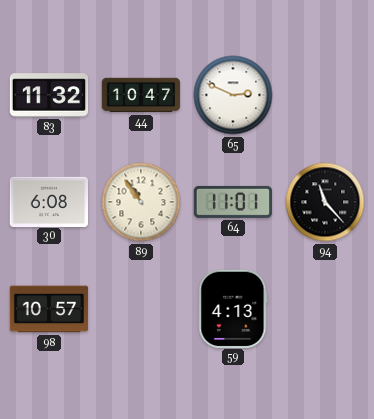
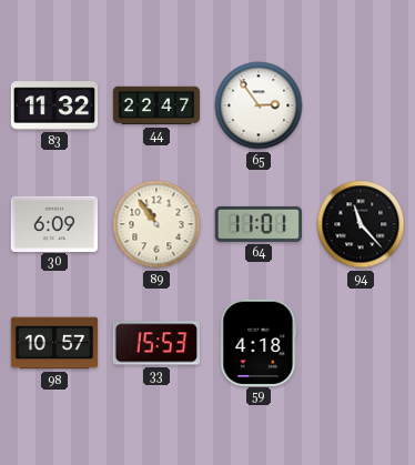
44: 10:47 -> 22:47 (156, 105)
65: 2:49 -> 2:54 (259, 105)
30: 6:08 -> 6:09 (54, 223)
33: none -> 15:53 (156, 343)
59: 4:13 -> 4:18 (259, 342)
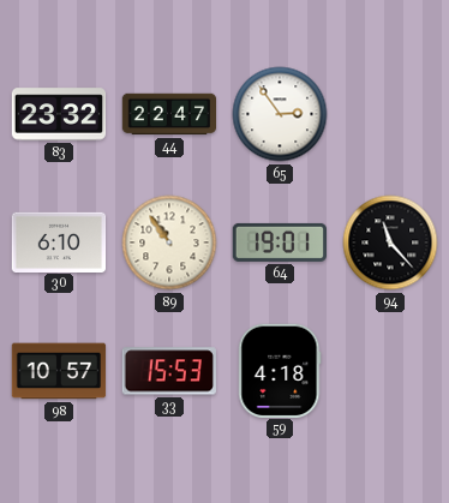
83: 11:32 -> 23:32 (59, 114)
30: 6:09 -> 6:10 (59, 241)
64: 11:01 -> 19:01 (280, 242)
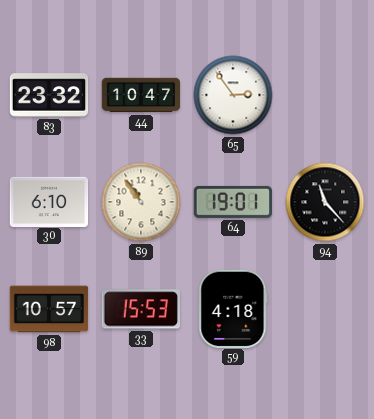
44: 22:47 -> 10:47 (141, 95)
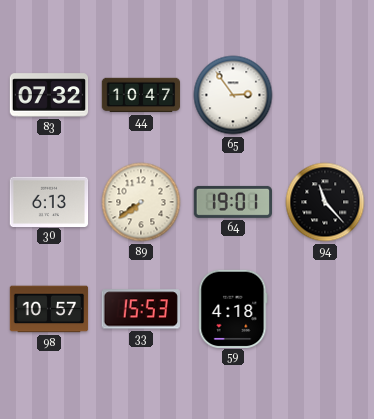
83: 23:32 -> 07:32 (49, 95)
30: 6:10 -> 6:13 (49, 201)
89: 10:54 -> 7:39 (141, 202)
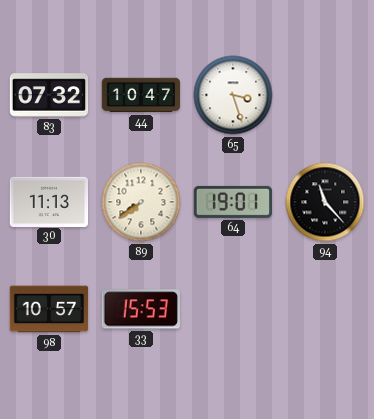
65: 2:54 -> 3:27 (233, 95)
30: 6:13 -> 11:13 (49, 201)
59: 4:18 -> none (233, 308)
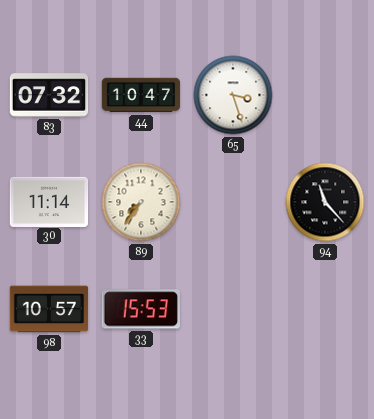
30: 11:13 -> 11:14 (49, 201)
89: 7:39 -> 7:36 (141, 202)
64: 19:01 -> none (233, 202)
